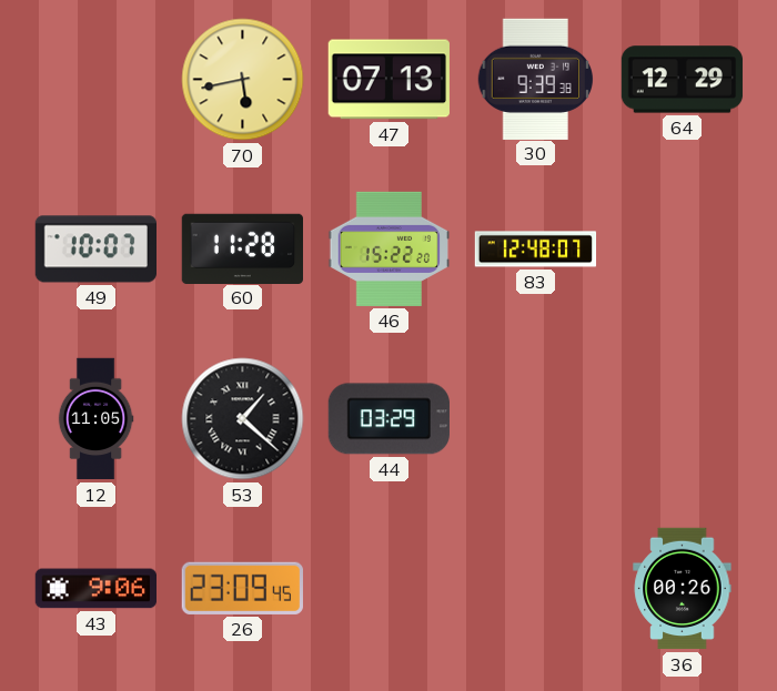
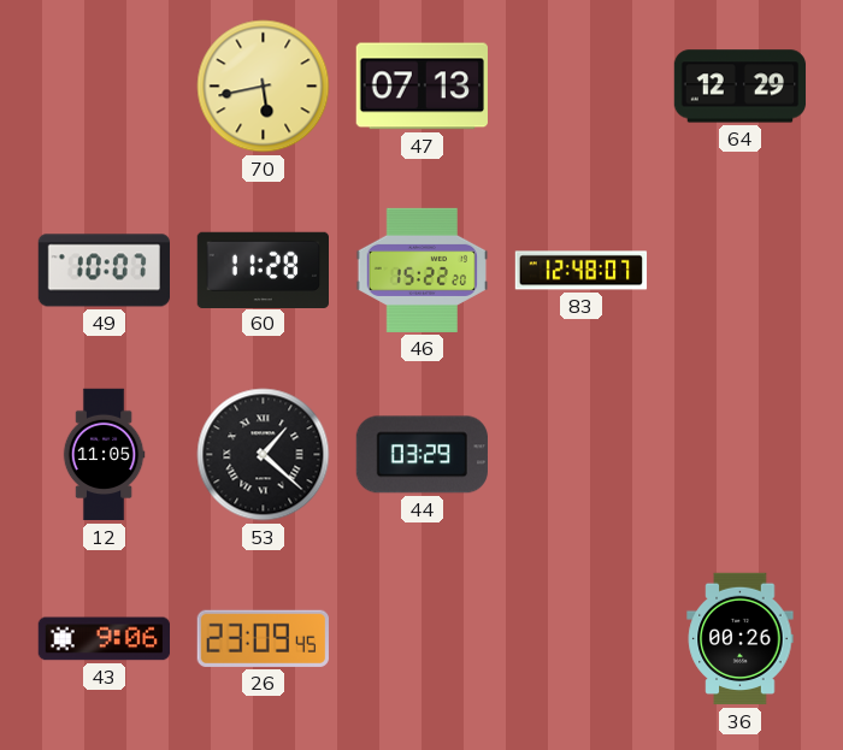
30: 9:39 -> none (535, 79)
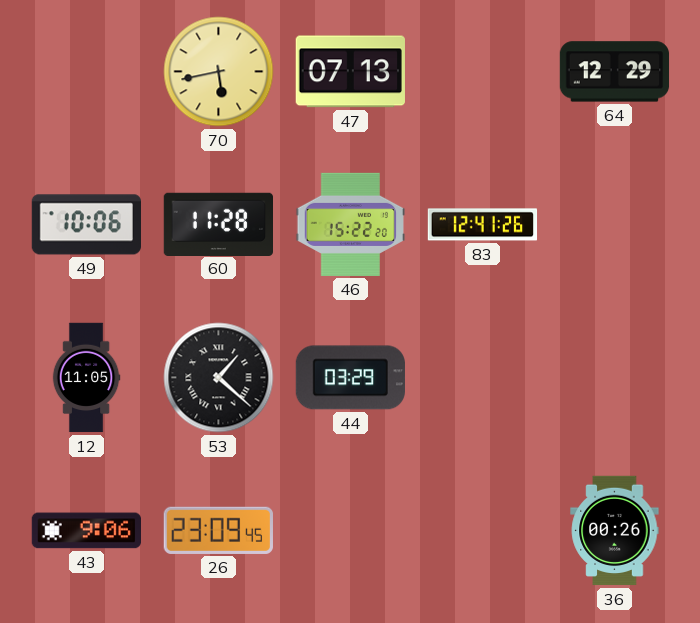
49: 10:07 -> 10:06 (86, 225)
83: 12:48 -> 12:41 (483, 225)
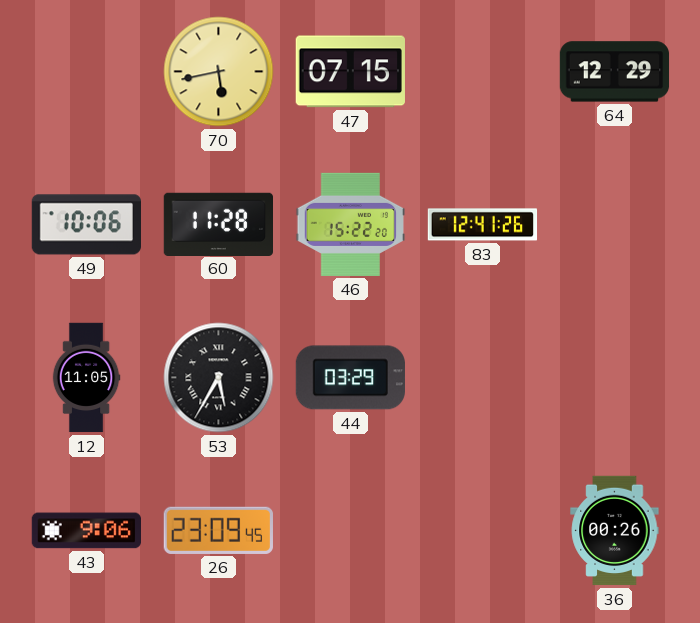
47: 07:13 -> 07:15 (350, 72)
53: 1:22 -> 5:35 (219, 378)
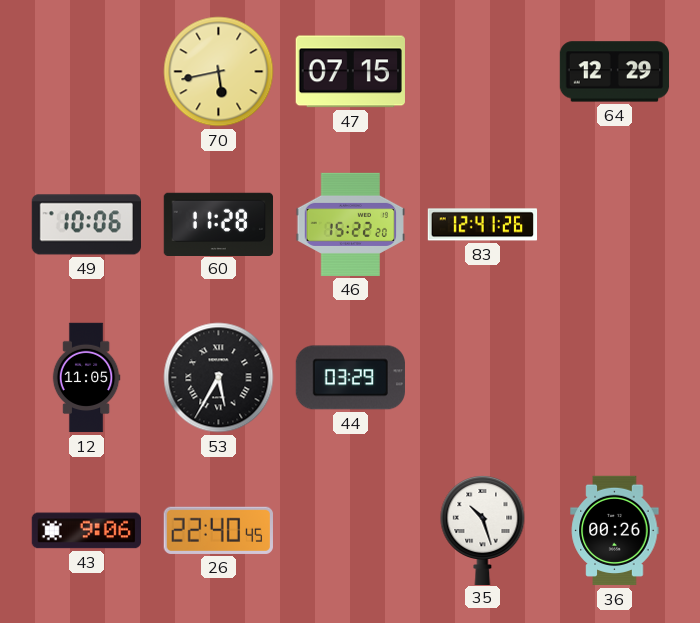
26: 23:09 -> 22:40 (218, 530)
35: none -> 10:27 (483, 529)
